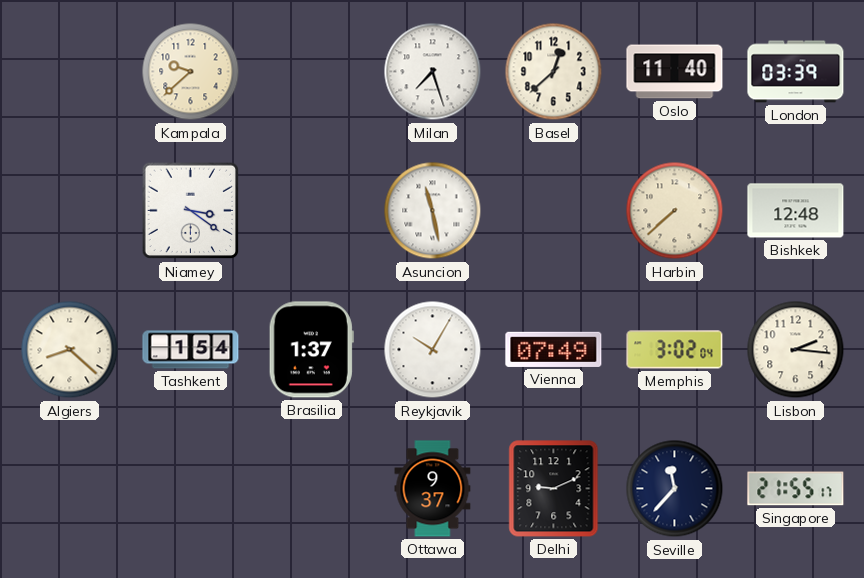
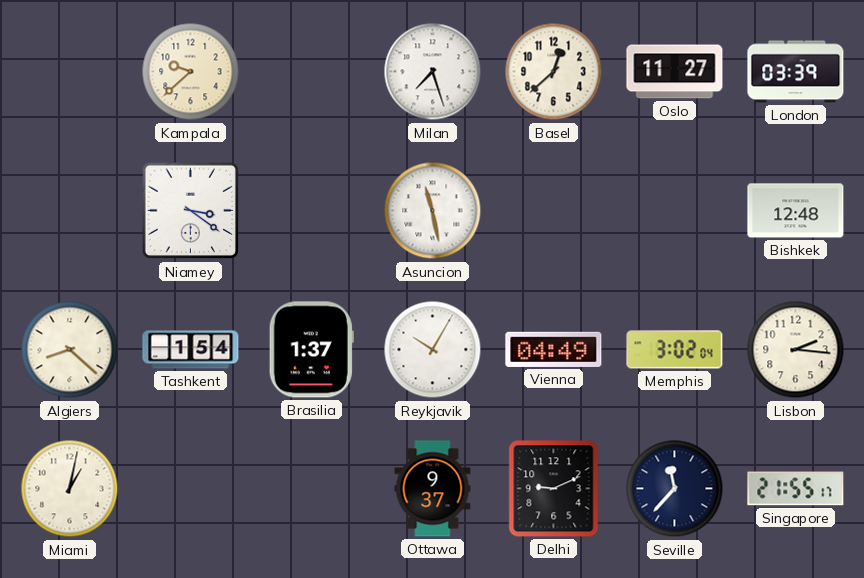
Oslo: 11:40 -> 11:27 (675, 72)
Harbin: 7:38 -> none (675, 211)
Vienna: 07:49 -> 04:49 (554, 349)
Miami: none -> 1:02 (70, 489)
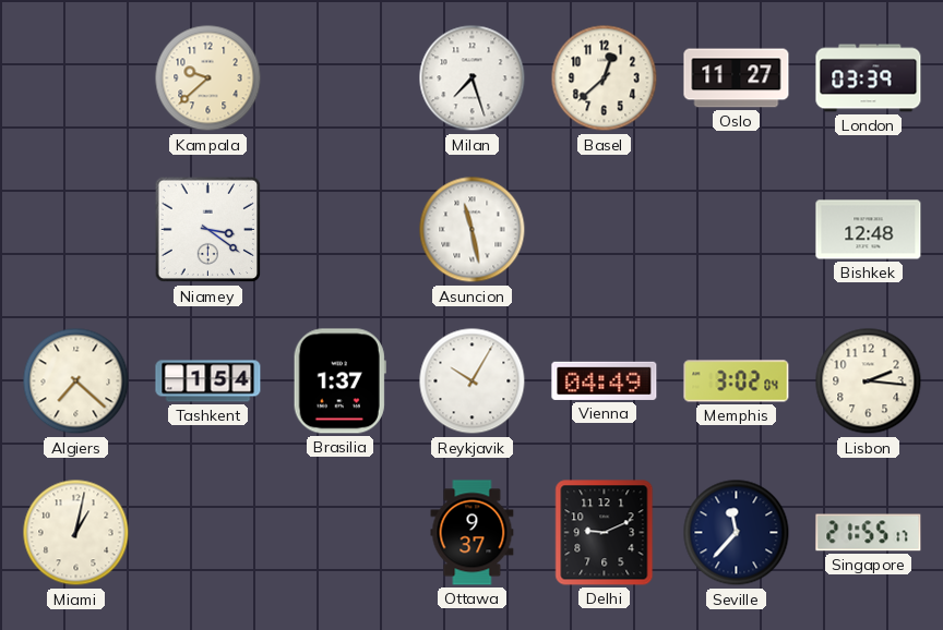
Algiers: 8:22 -> 7:22 (76, 381)
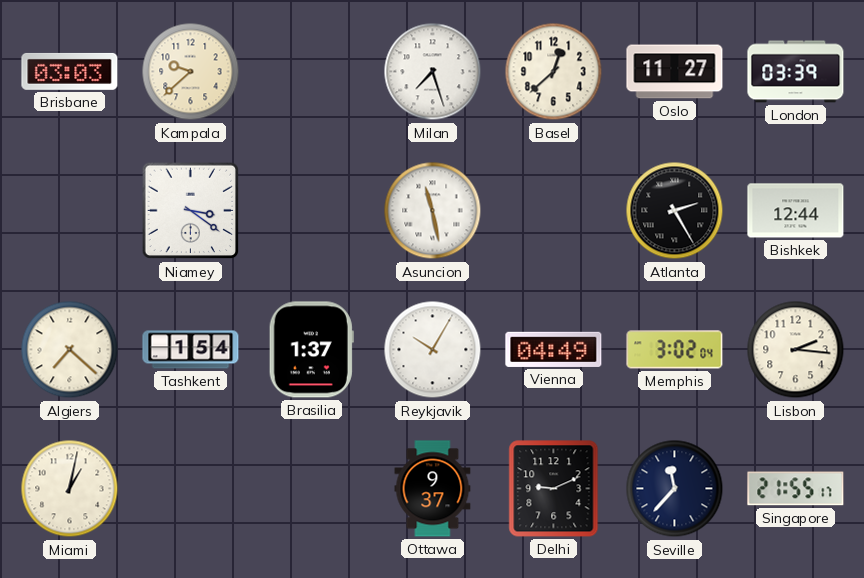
Brisbane: none -> 03:03 (70, 71)
Atlanta: none -> 2:25 (675, 211)
Bishkek: 12:48 -> 12:44 (796, 211)
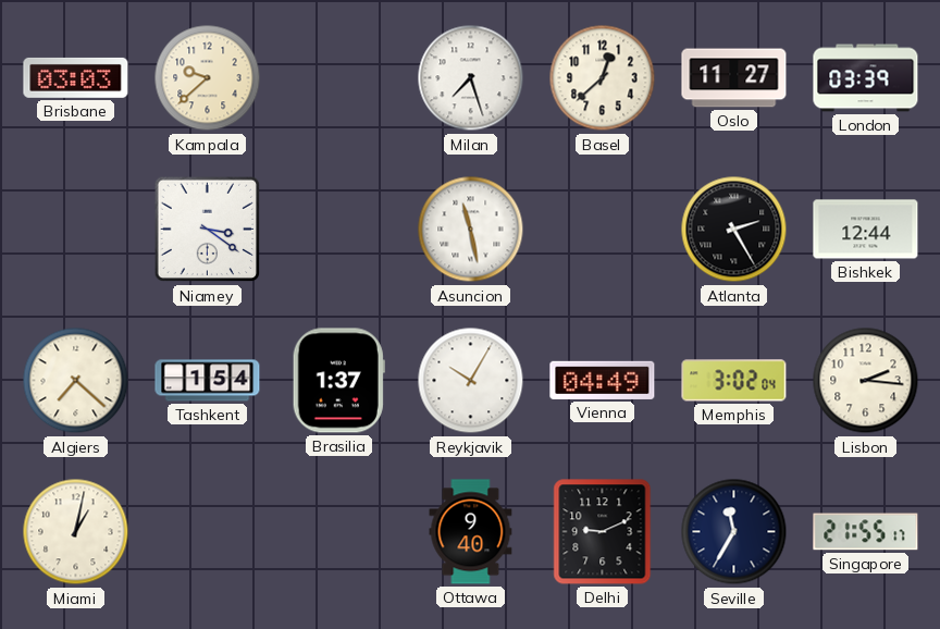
Ottawa: 9:37 -> 9:40 (471, 532)
Seville: 11:37 -> 11:35 (734, 532)
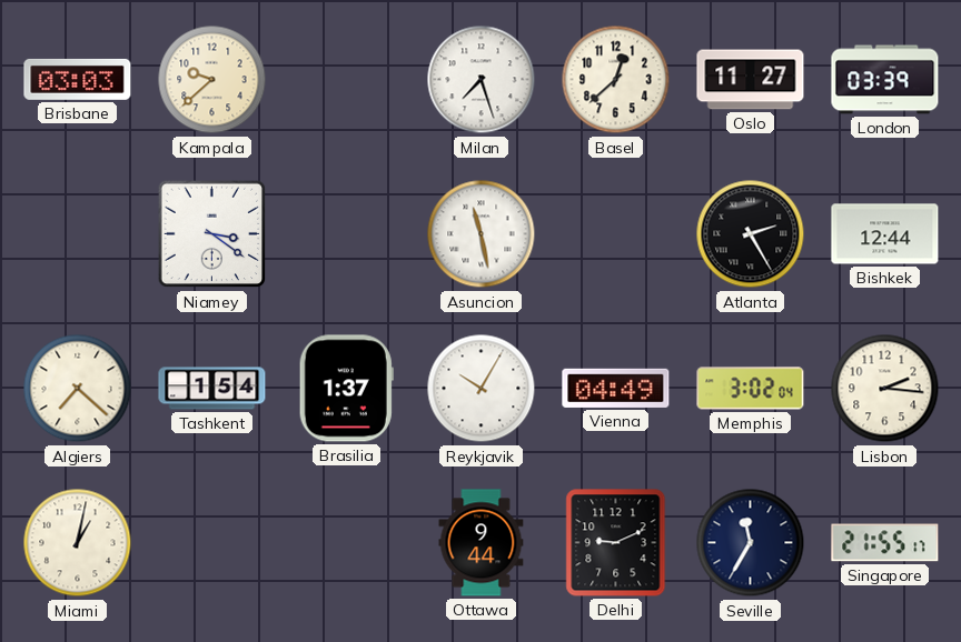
Ottawa: 9:40 -> 9:44 (482, 543)
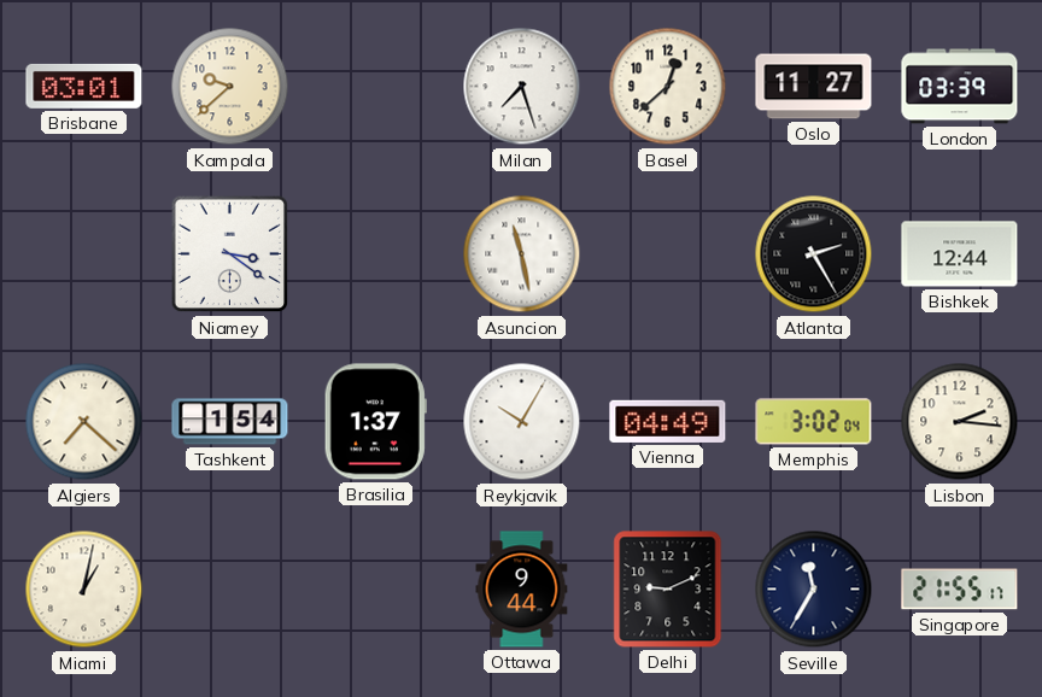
Brisbane: 03:03 -> 03:01 (84, 86)
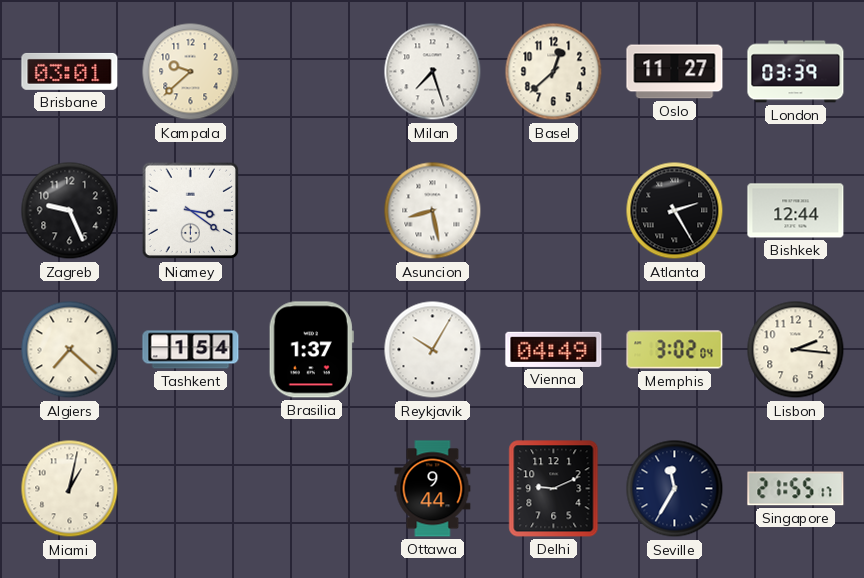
Zagreb: none -> 9:26 (70, 211)
Asuncion: 11:28 -> 8:28 (433, 211)
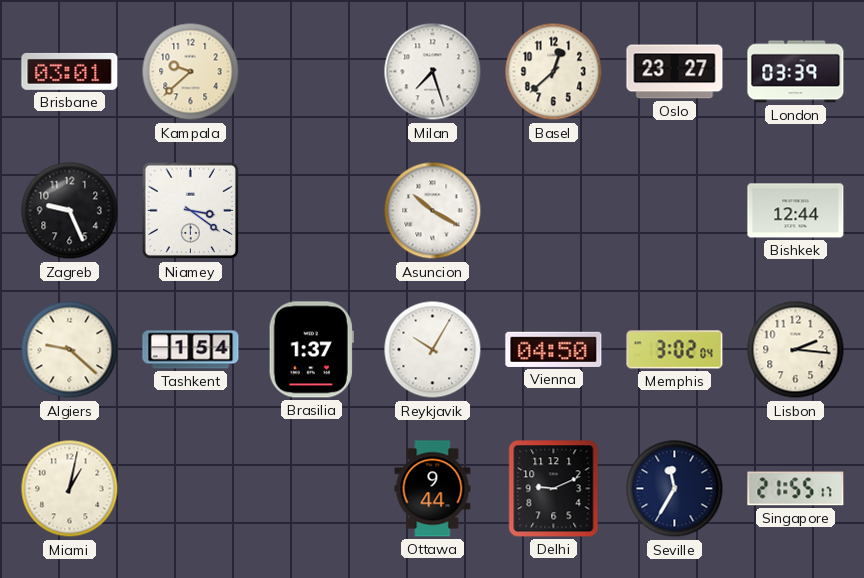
Oslo: 11:27 -> 23:27 (675, 72)
Asuncion: 8:28 -> 10:20 (433, 211)
Atlanta: 2:25 -> none (675, 211)
Algiers: 7:22 -> 9:22 (70, 350)
Vienna: 04:49 -> 04:50 (554, 349)
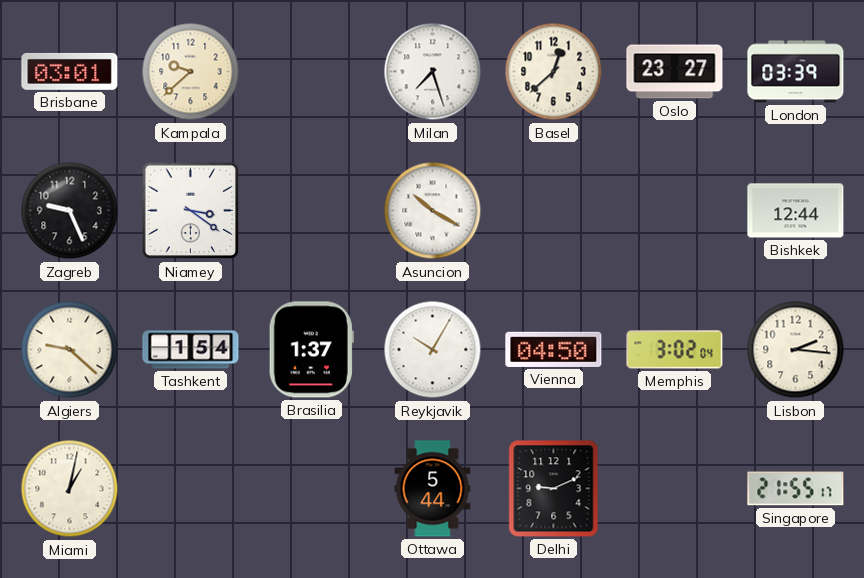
Ottawa: 9:44 -> 5:44 (433, 489)
Seville: 11:35 -> none (675, 489)
